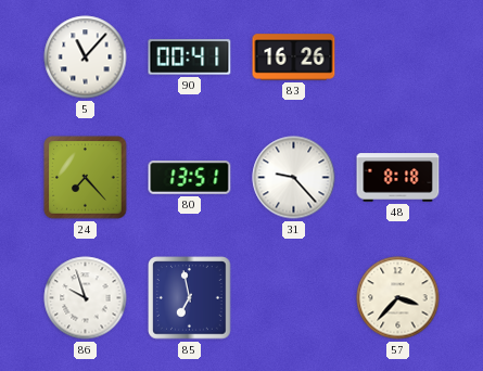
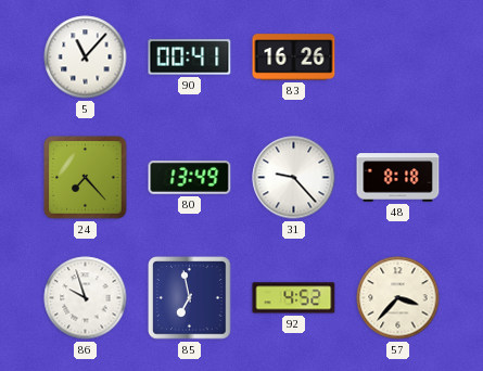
80: 13:51 -> 13:49 (190, 178)
92: none -> 4:52 (294, 298)
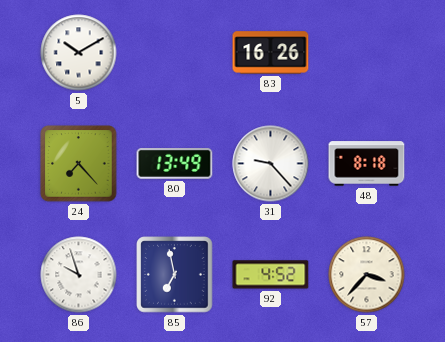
5: 11:07 -> 10:10 (79, 53)
90: 00:41 -> none (190, 57)
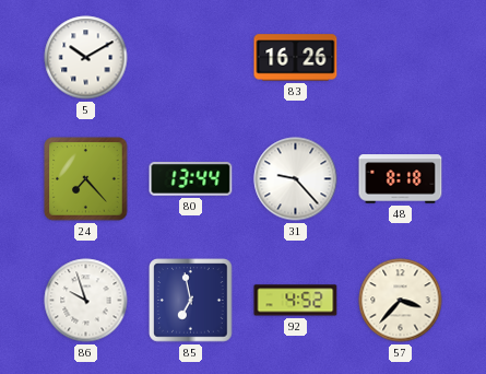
80: 13:49 -> 13:44 (191, 179)
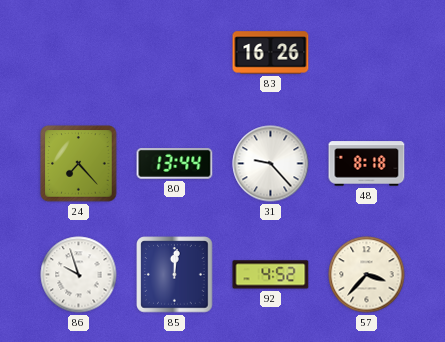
5: 10:10 -> none (86, 58)
85: 6:58 -> 12:01 (175, 275)
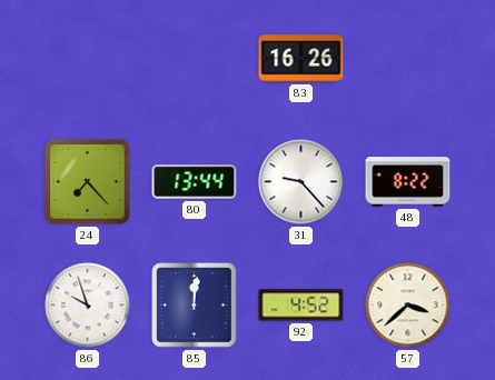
48: 8:18 -> 8:22 (408, 182)
57: 3:37 -> 3:38 (408, 306)
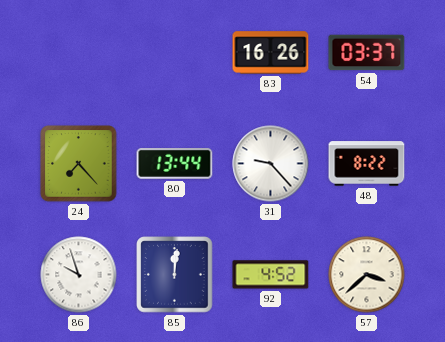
54: none -> 03:37 (367, 53)
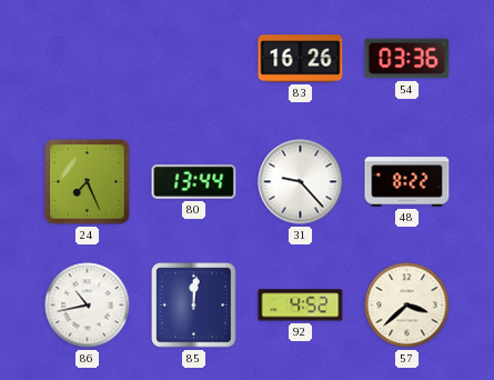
54: 03:37 -> 03:36 (407, 59)
24: 7:23 -> 7:26 (88, 182)
86: 9:57 -> 10:43 (88, 306)
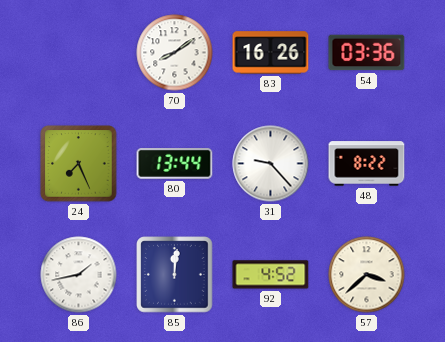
70: none -> 8:09 (175, 53)
86: 10:43 -> 1:43 (79, 275)
